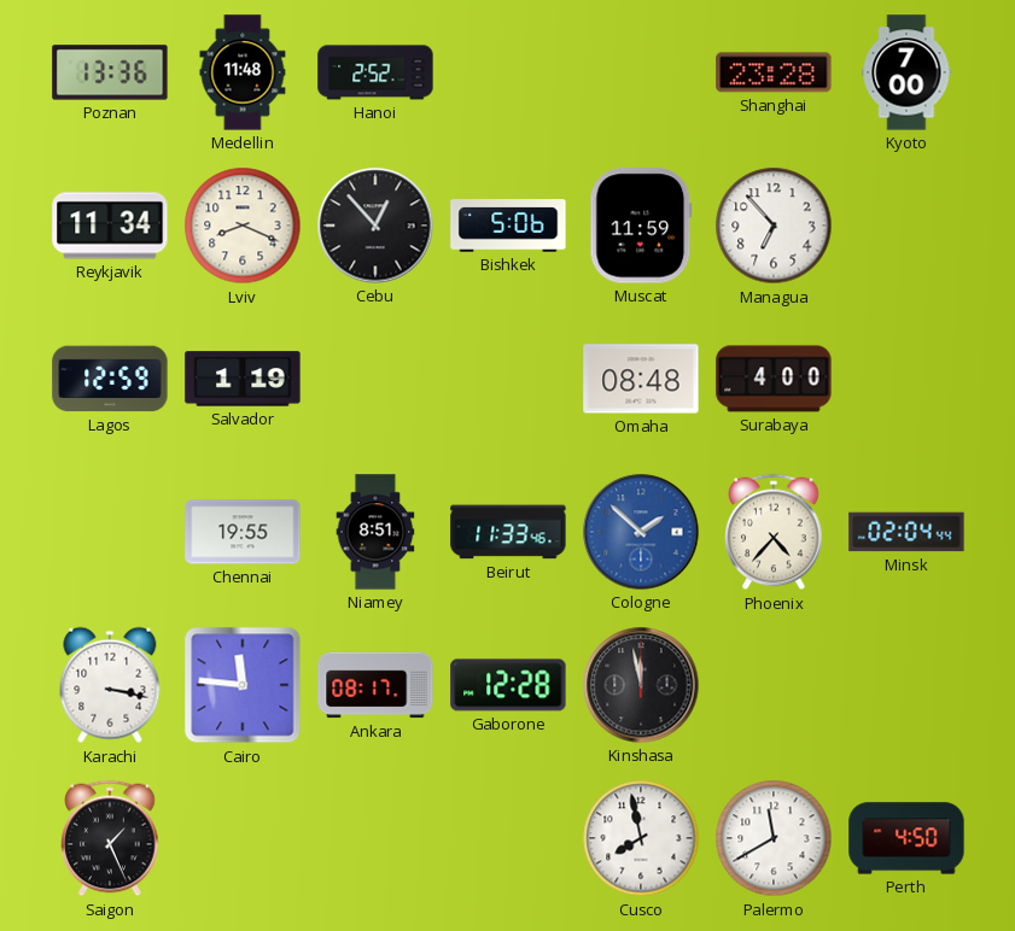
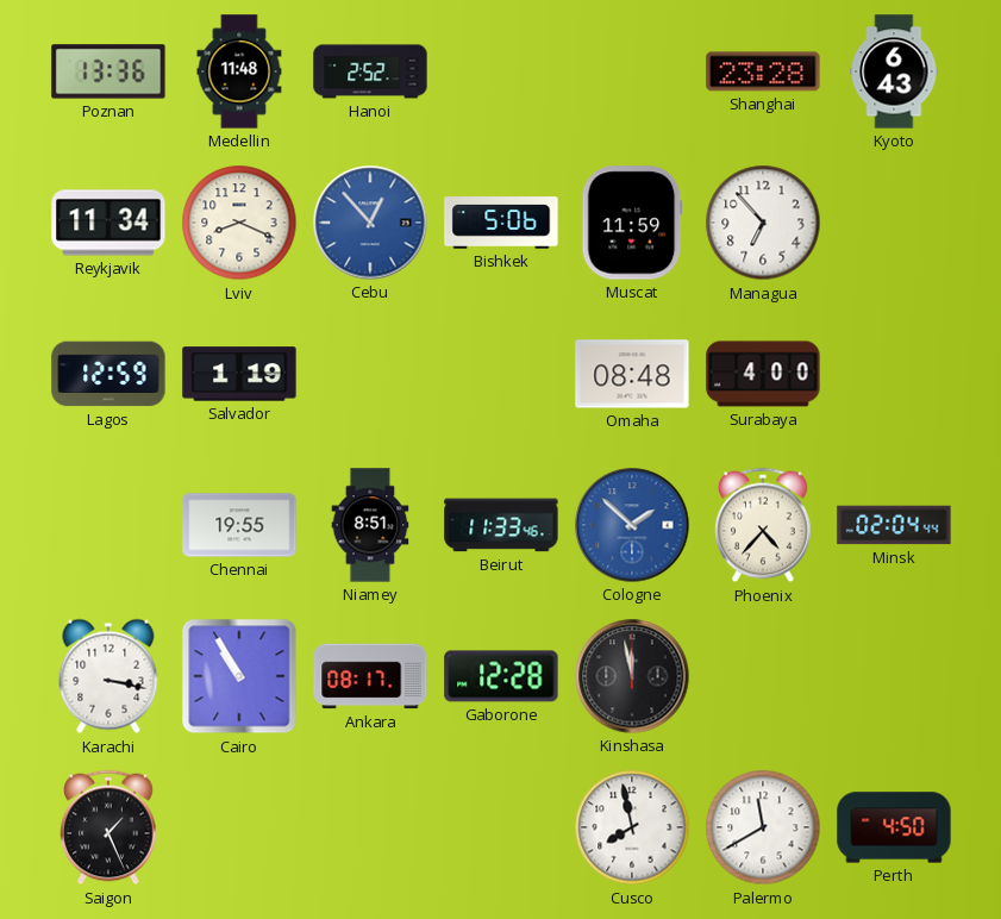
Kyoto: 7:00 -> 6:43 (894, 71)
Cebu dial: black -> blue (370, 223)
Cairo: 11:46 -> 10:55 (239, 676)
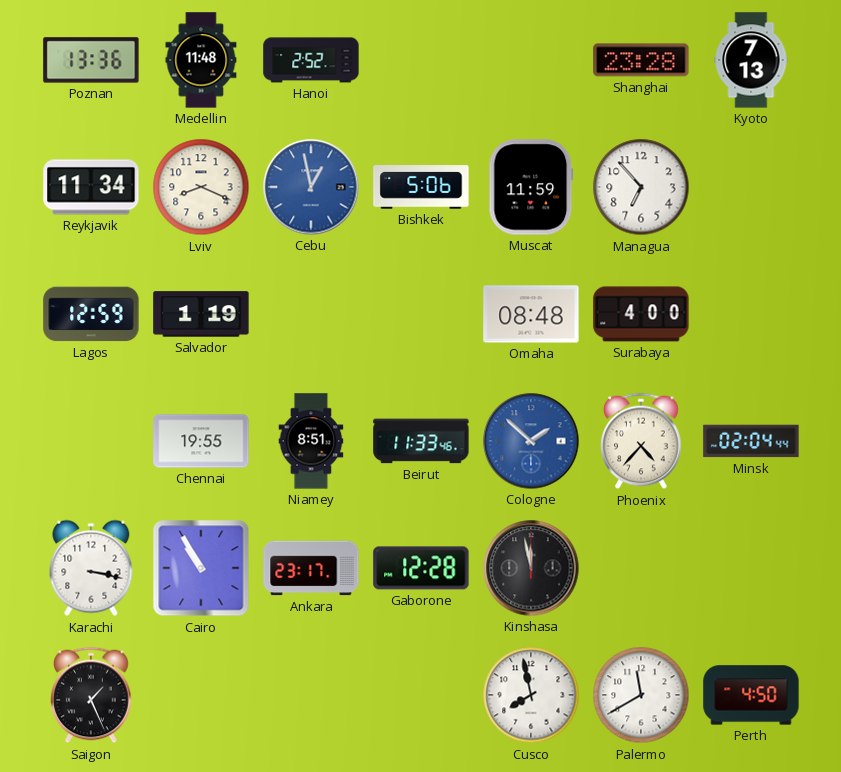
Kyoto: 6:43 -> 7:13 (751, 60)
Cebu: 12:53 -> 12:58 (311, 187)
Ankara: 08:17 -> 23:17 (311, 568)
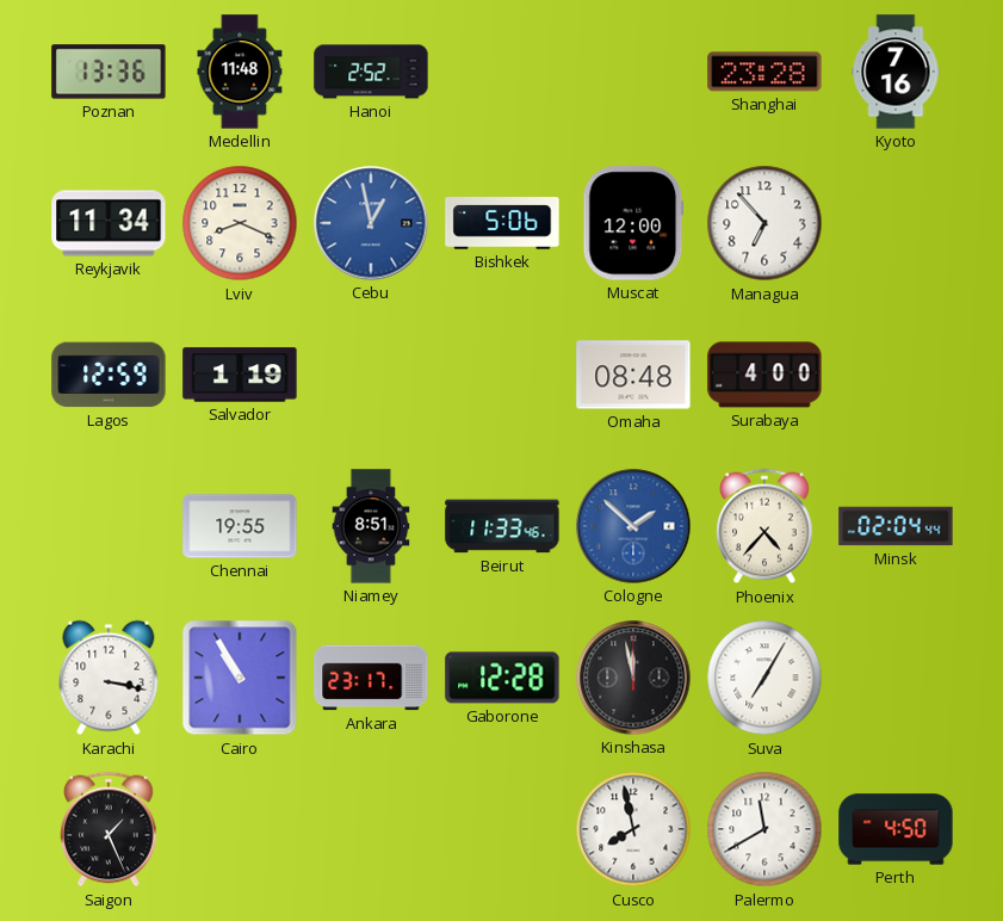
Kyoto: 7:13 -> 7:16 (896, 72)
Muscat: 11:59 -> 12:00 (633, 223)
Suva: none -> 7:05 (764, 678)
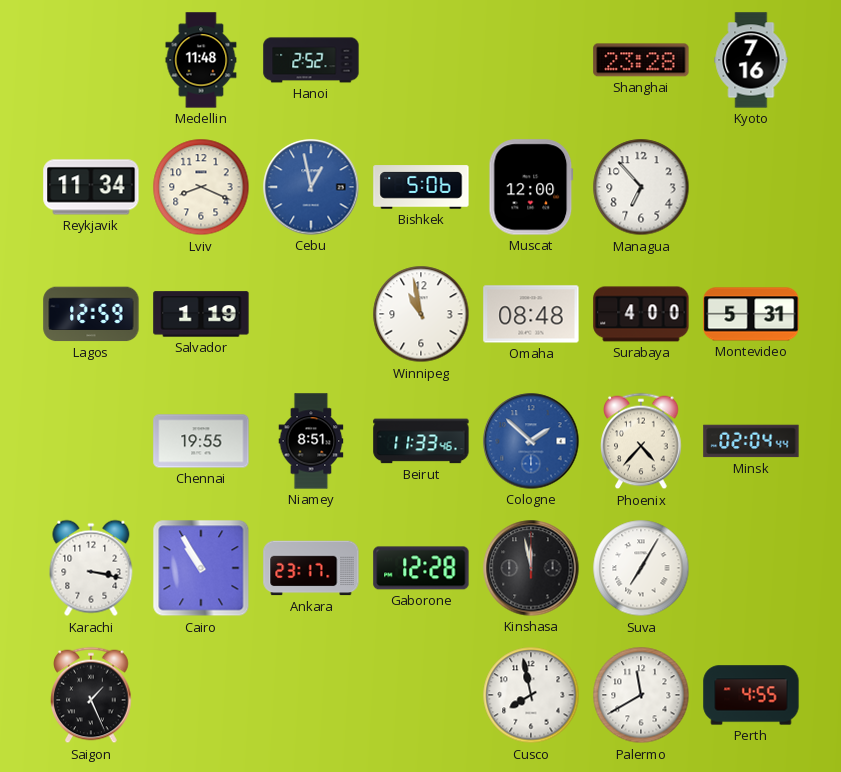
Poznan: 13:36 -> none (109, 72)
Winnipeg: none -> 10:58 (421, 314)
Montevideo: none -> 5:31 (751, 314)
Perth: 4:50 -> 4:55 (751, 695)
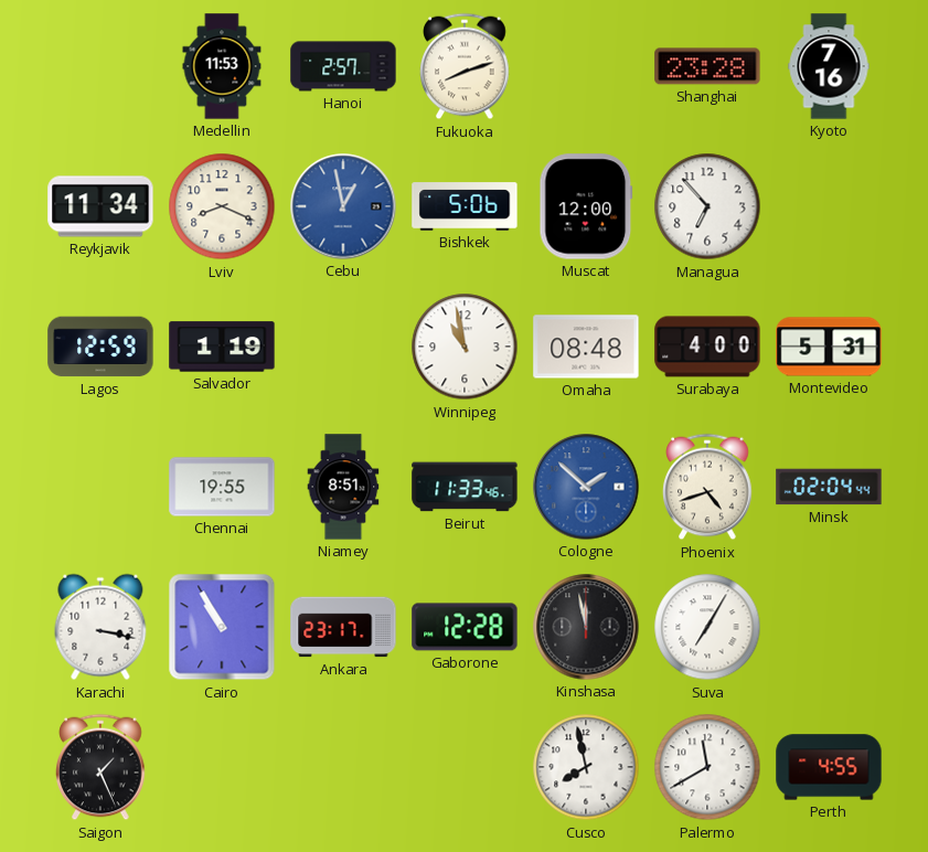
Medellin: 11:48 -> 11:53 (222, 66)
Hanoi: 2:52 -> 2:57 (343, 66)
Fukuoka: none -> 8:12 (465, 66)
Phoenix: 4:37 -> 4:42 (707, 487)
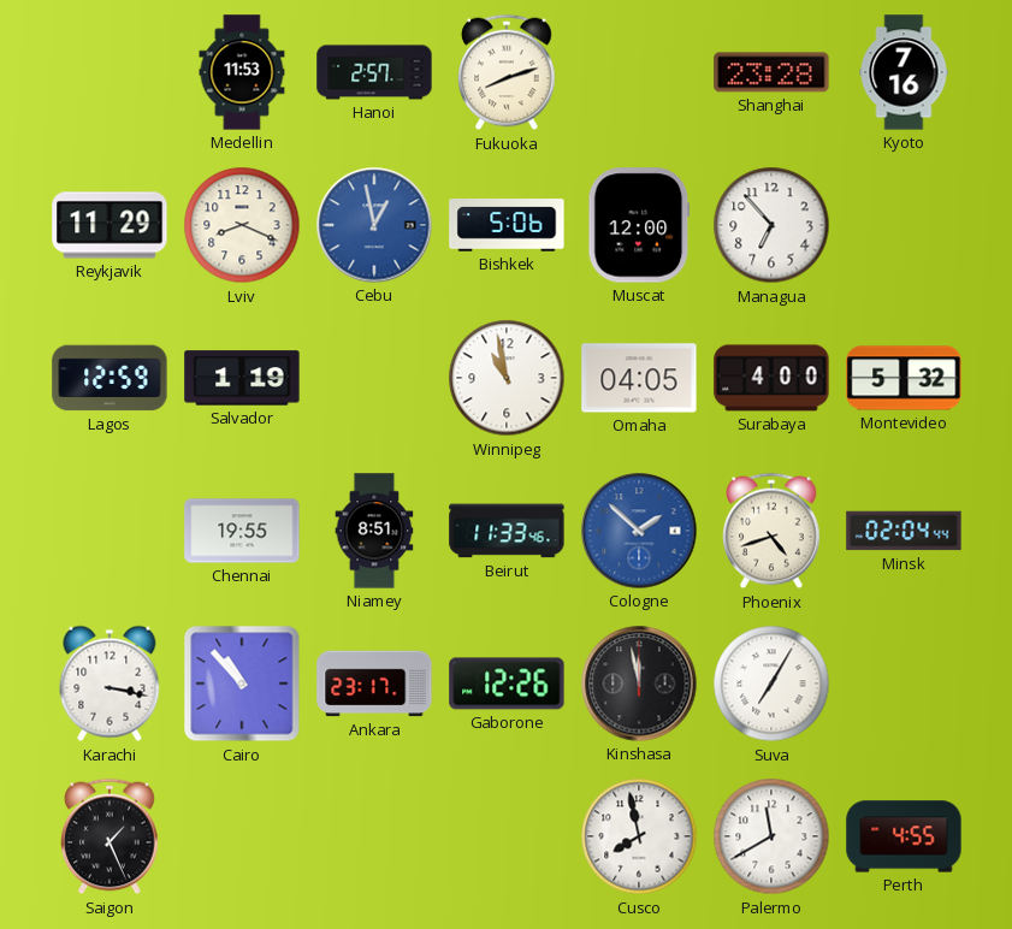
Reykjavik: 11:34 -> 11:29 (110, 225)
Omaha: 08:48 -> 04:05 (639, 378)
Montevideo: 5:31 -> 5:32 (904, 378)
Cairo: 10:55 -> 10:53 (242, 684)
Gaborone: 12:28 -> 12:26 (507, 684)
